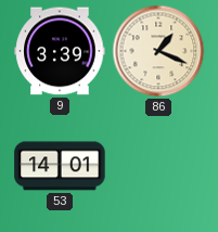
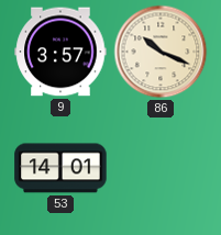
9: 3:39 -> 3:57 (60, 52)
86: 1:19 -> 10:19 (161, 52)
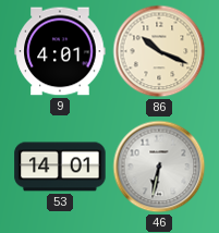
9: 3:57 -> 4:01 (60, 51)
46: none -> 6:32 (159, 167)
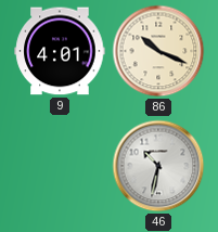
53: 14:01 -> none (60, 167)
46: 6:32 -> 10:32 (158, 166)
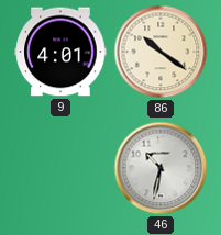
86: 10:19 -> 10:21 (161, 52)
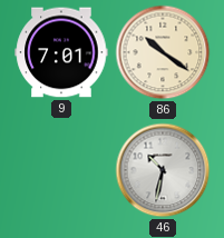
9: 4:01 -> 7:01 (61, 52)
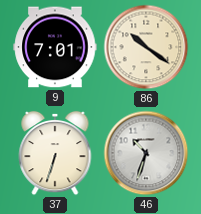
37: none -> 6:33 (55, 153)
46: 10:32 -> 10:33 (146, 153)
